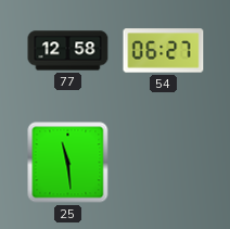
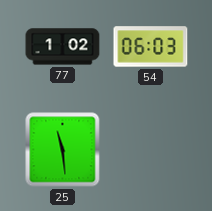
77: 12:58 -> 1:02 (63, 47)
54: 06:27 -> 06:03 (151, 47)
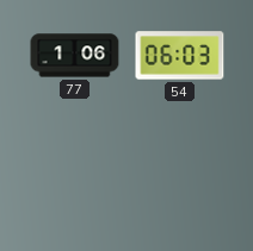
77: 1:02 -> 1:06 (75, 56)
25: 11:29 -> none (63, 150)
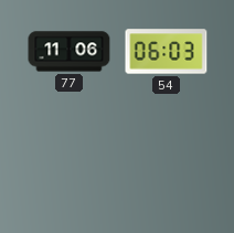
77: 1:06 -> 11:06 (70, 52)
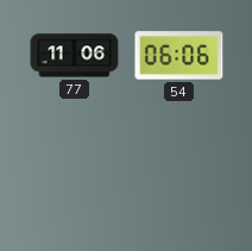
54: 06:03 -> 06:06 (179, 56)
